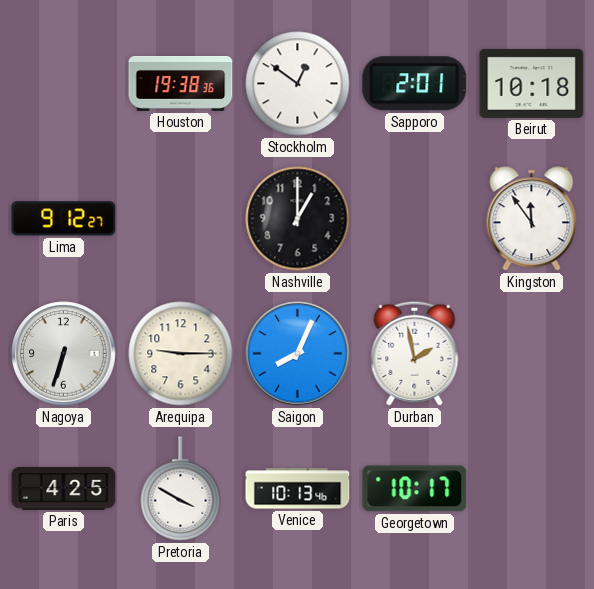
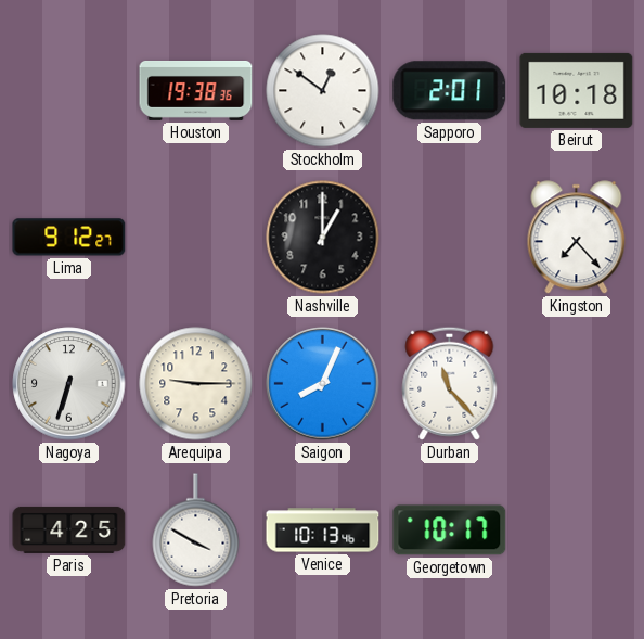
Kingston: 11:54 -> 7:23 (577, 238)
Durban: 1:58 -> 11:23 (450, 383)
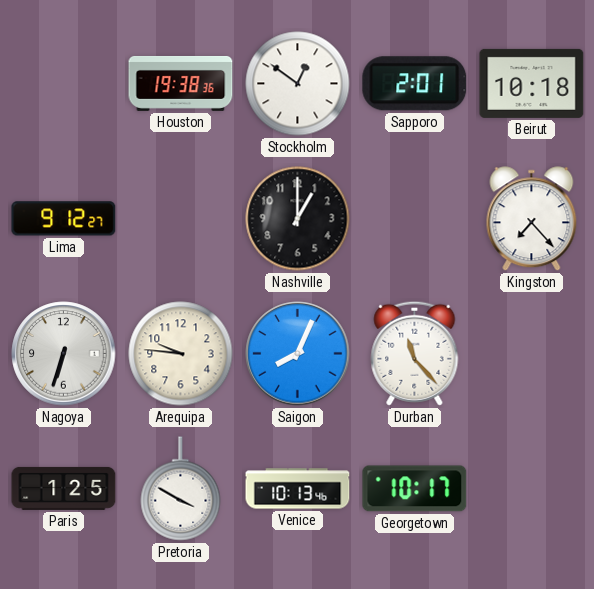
Arequipa: 9:15 -> 9:46 (181, 354)
Paris: 4:25 -> 1:25 (64, 488)
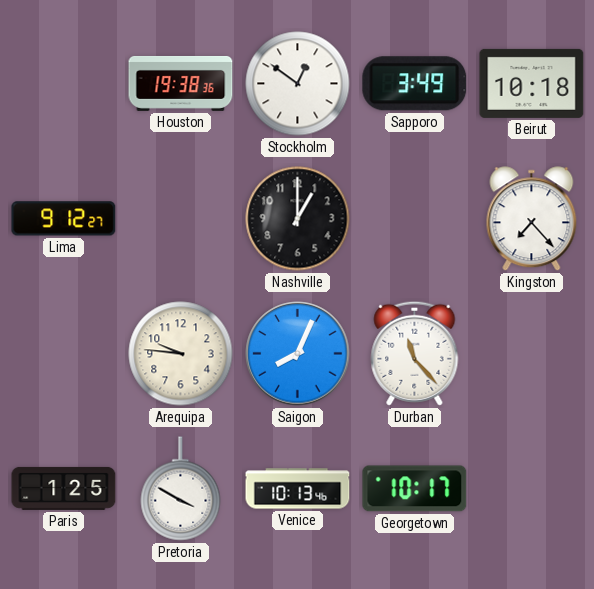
Sapporo: 2:01 -> 3:49 (415, 84)
Nagoya: 6:33 -> none (64, 354)
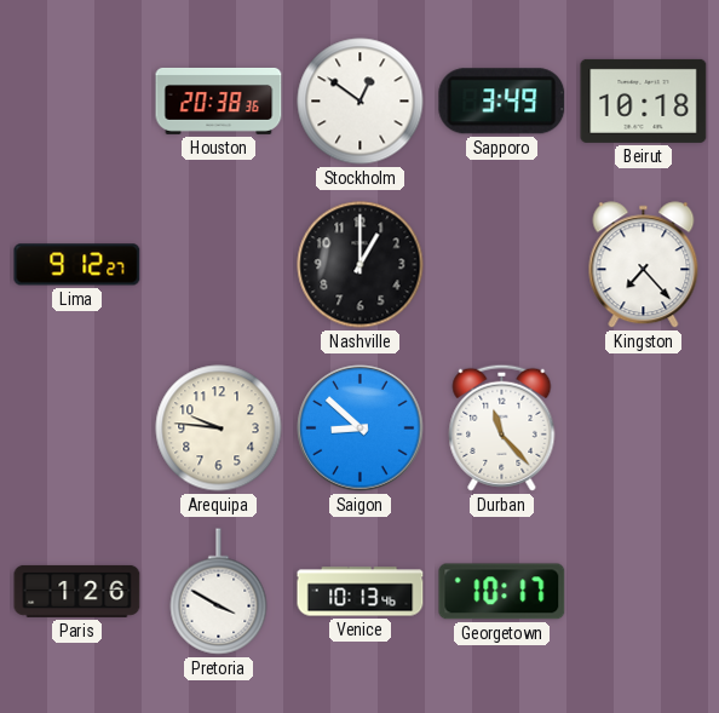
Houston: 19:38 -> 20:38 (219, 100)
Saigon: 8:04 -> 8:52 (361, 429)
Paris: 1:25 -> 1:26 (77, 591)
